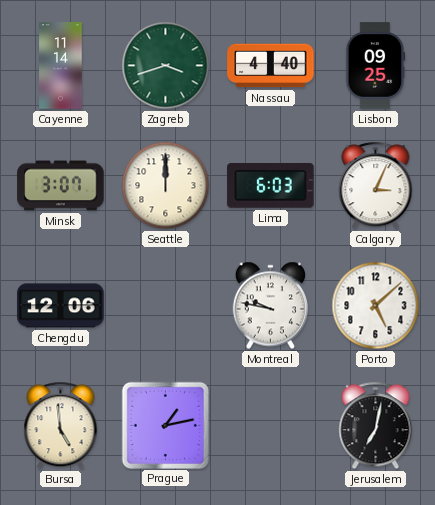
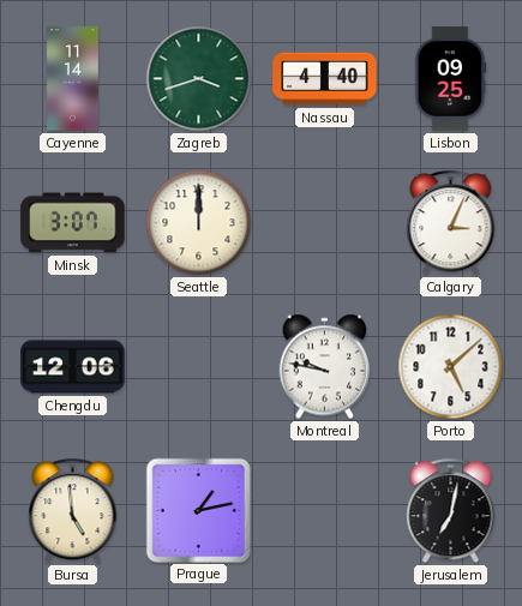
Lima: 6:03 -> none (271, 185)
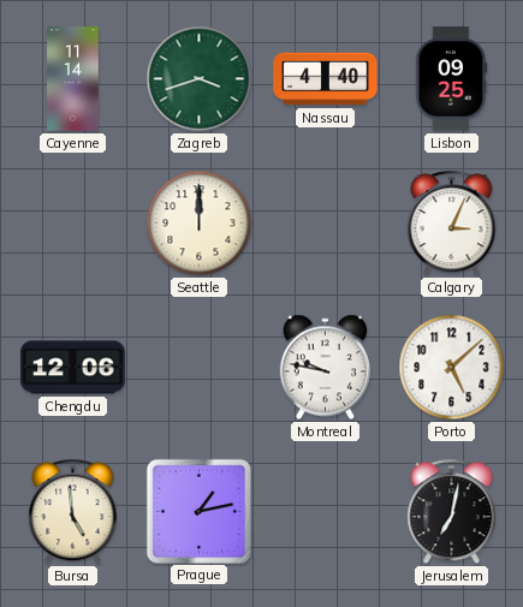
Minsk: 3:07 -> none (73, 223)
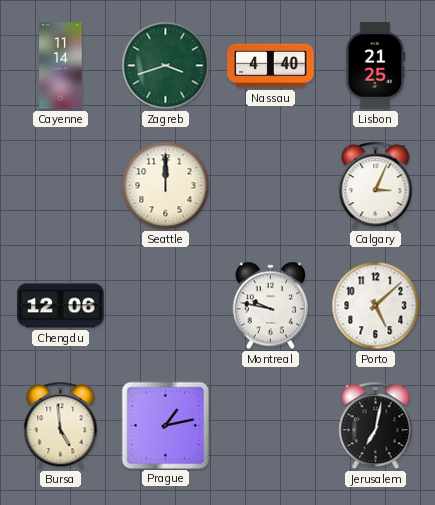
Lisbon: 09:25 -> 21:25 (376, 66)
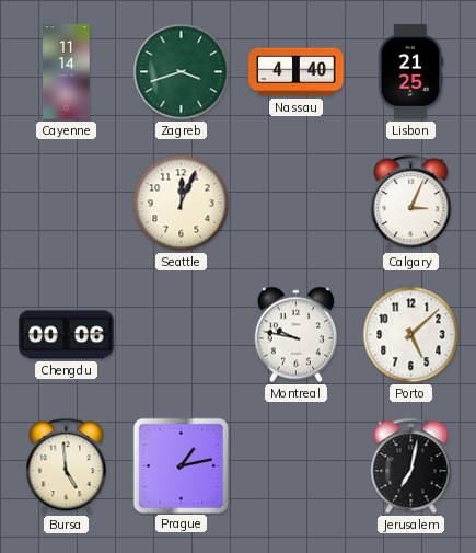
Seattle: 12:00 -> 12:04 (182, 204)
Chengdu: 12:06 -> 00:06 (67, 335)
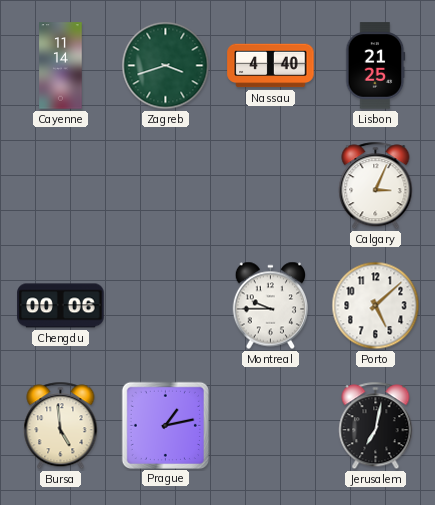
Seattle: 12:04 -> none (182, 204)
Montreal: 9:47 -> 9:45 (271, 306)
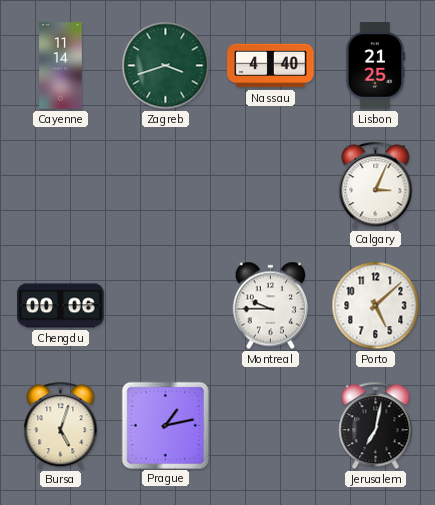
Bursa: 4:59 -> 5:03 (61, 426)
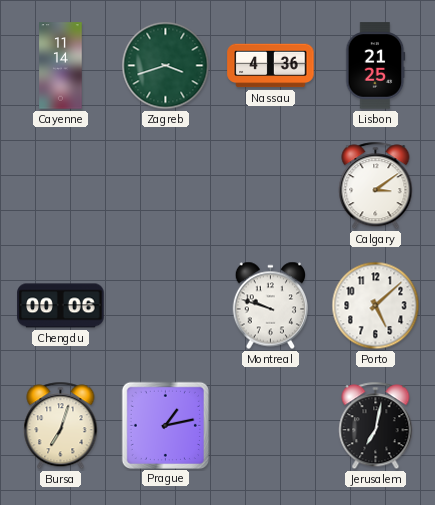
Nassau: 4:40 -> 4:36 (271, 66)
Calgary: 3:04 -> 3:09 (376, 186)
Montreal: 9:45 -> 9:48 (271, 306)
Bursa: 5:03 -> 7:03 (61, 426)
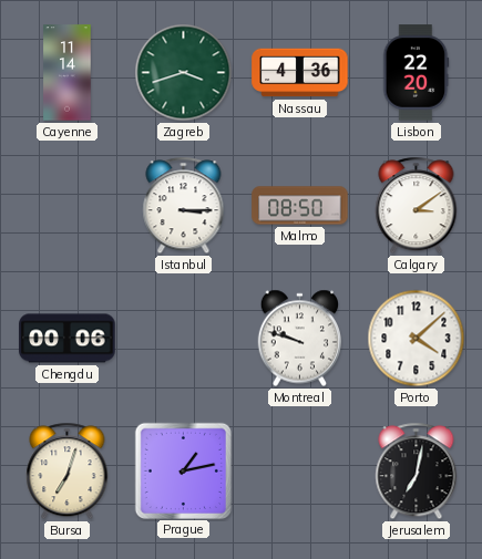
Lisbon: 21:25 -> 22:20 (417, 73)
Istanbul: none -> 3:15 (184, 206)
Malmo: none -> 08:50 (300, 206)
Porto: 5:08 -> 4:08 (417, 339)
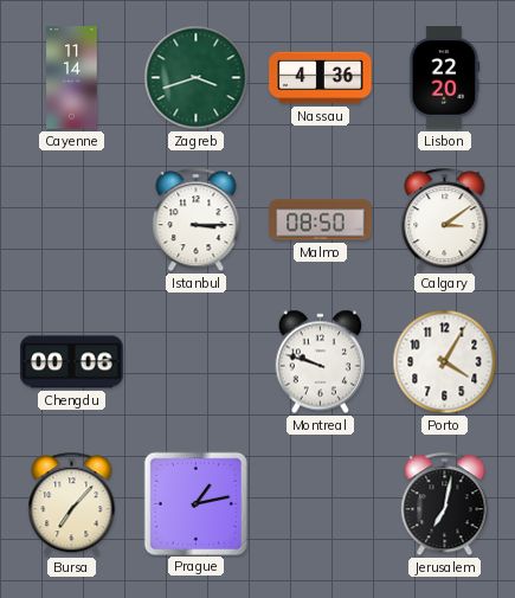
Porto: 4:08 -> 4:05 (445, 362)
Bursa: 7:03 -> 7:07 (72, 504)
